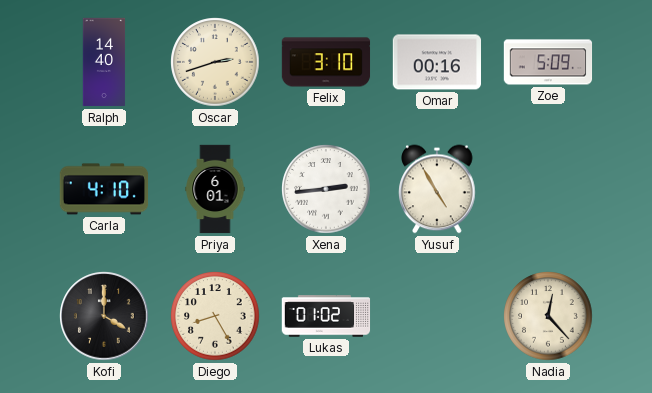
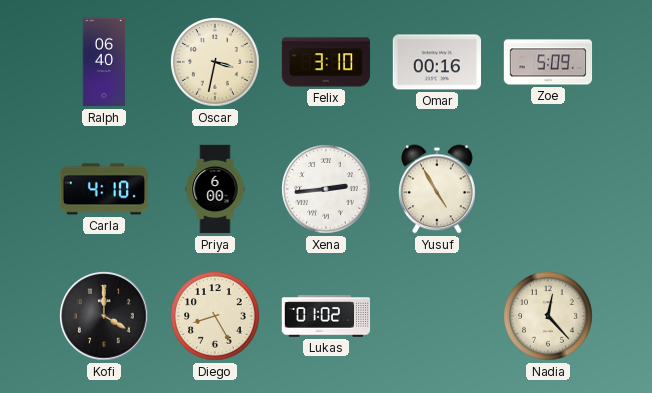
Ralph: 14:40 -> 06:40 (104, 62)
Oscar: 2:42 -> 3:32 (215, 62)
Priya: 6:01 -> 6:00 (215, 189)
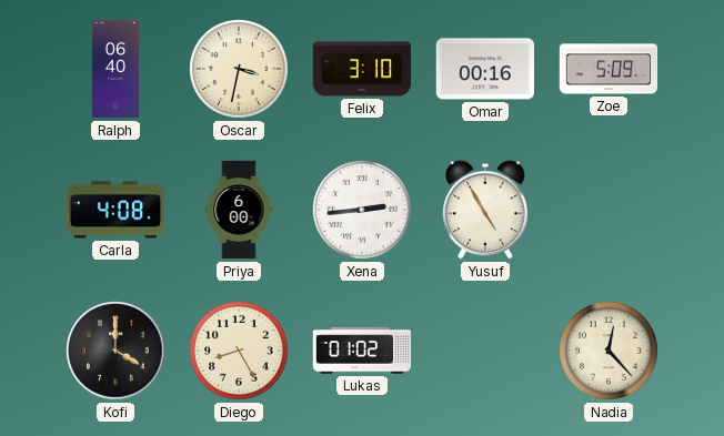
Carla: 4:10 -> 4:08 (115, 210)
